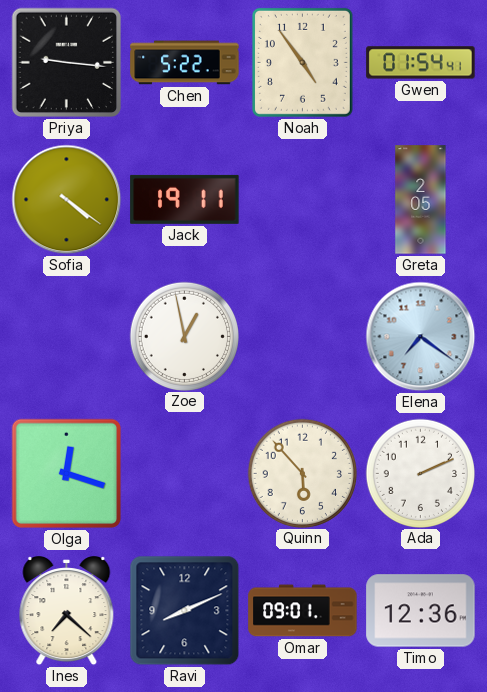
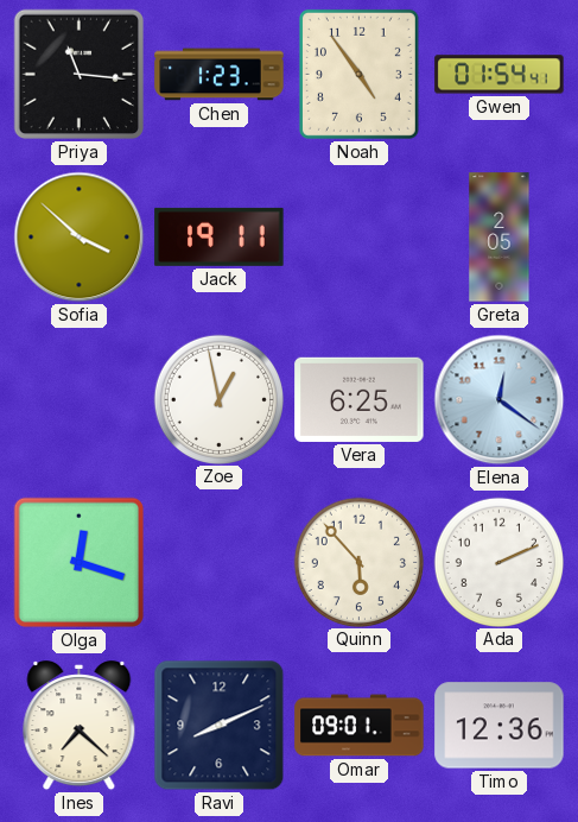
Priya: 9:16 -> 11:16 (80, 75)
Chen: 5:22 -> 1:23 (220, 75)
Sofia: 4:21 -> 3:52 (80, 238)
Vera: none -> 6:25 (360, 399)
Elena: 7:21 -> 12:21 (500, 400)
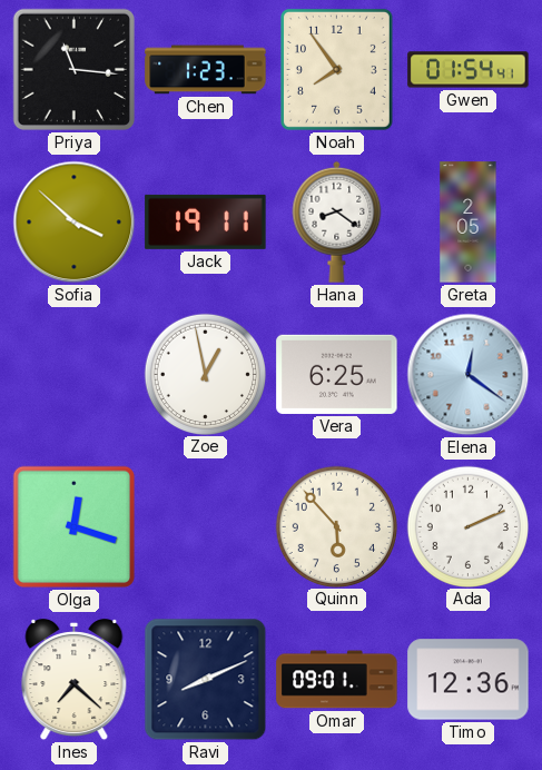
Noah: 4:54 -> 7:54 (336, 69)
Hana: none -> 8:21 (337, 221)
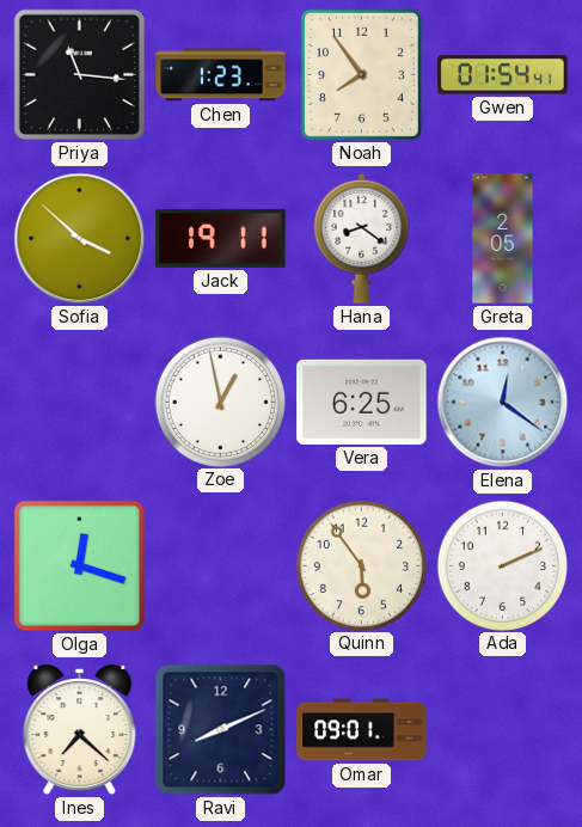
Quinn: 5:53 -> 5:54 (361, 565)
Timo: 12:36 -> none (469, 680)
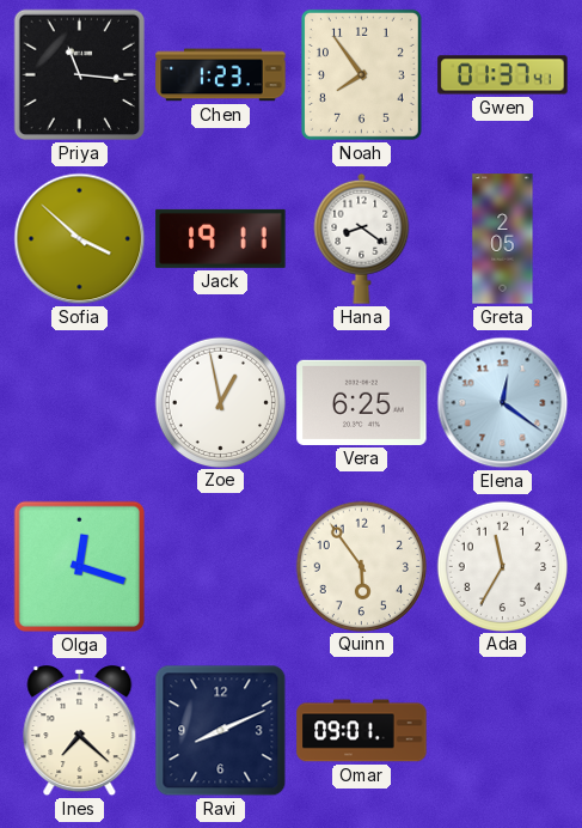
Gwen: 01:54 -> 01:37 (503, 75)
Ada: 2:11 -> 11:35 (502, 566)
